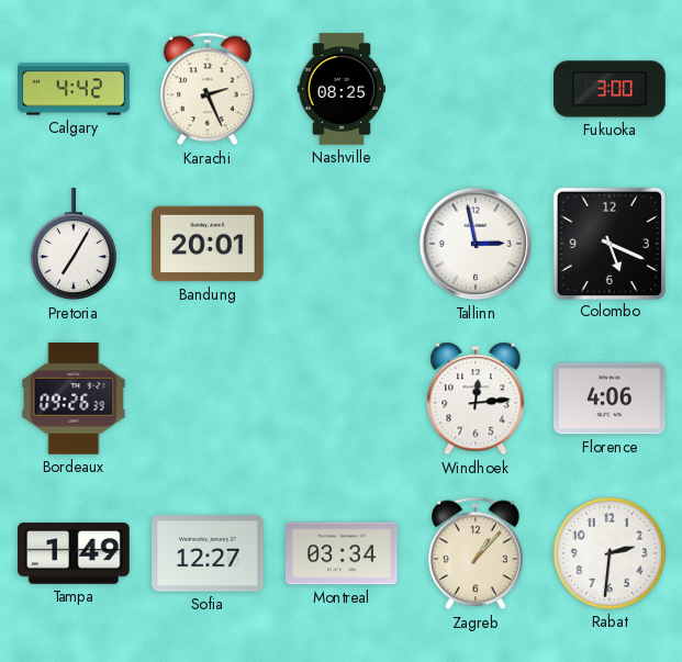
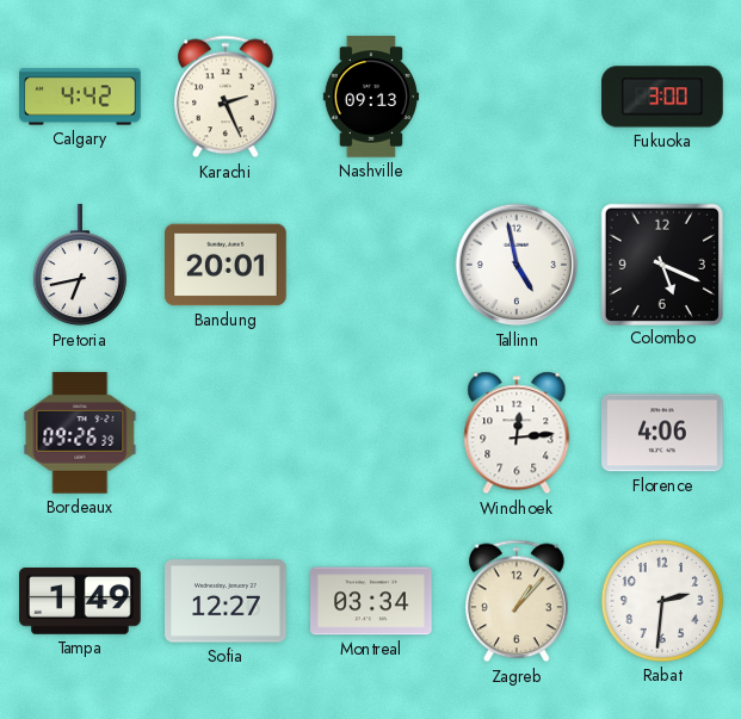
Nashville: 08:25 -> 09:13 (370, 97)
Pretoria: 7:05 -> 6:43 (80, 266)
Tallinn: 2:58 -> 4:58 (517, 265)
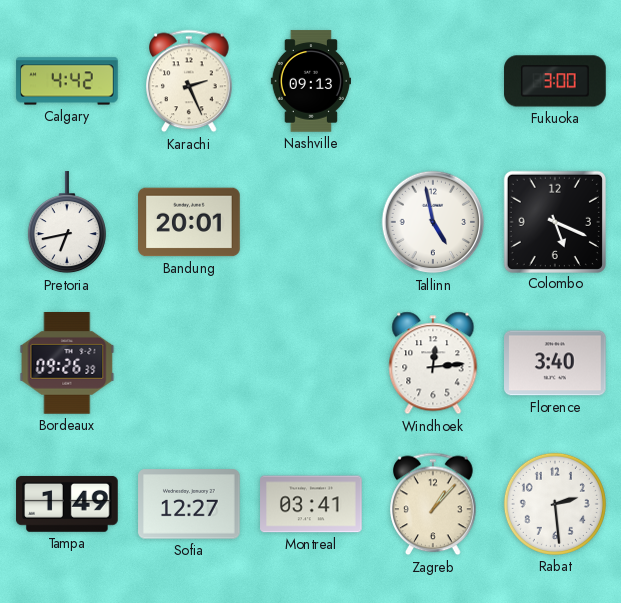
Florence: 4:06 -> 3:40 (555, 363)
Montreal: 03:34 -> 03:41 (311, 504)
Rabat: 2:31 -> 2:29 (555, 504)
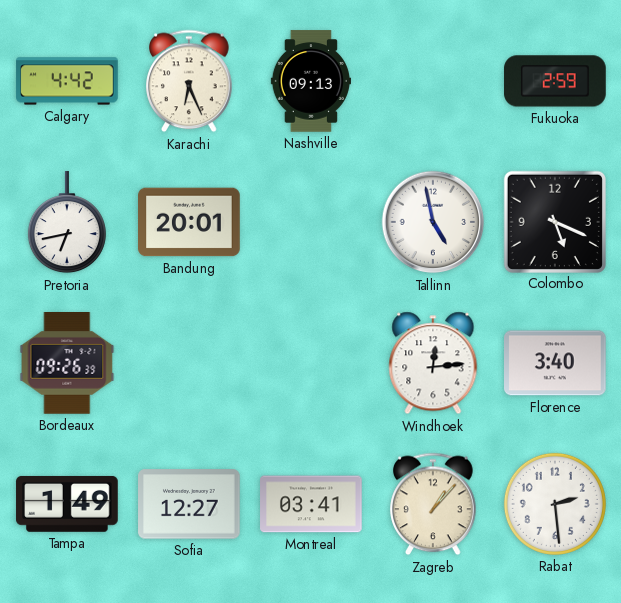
Karachi: 2:26 -> 6:26 (189, 81)
Fukuoka: 3:00 -> 2:59 (555, 81)
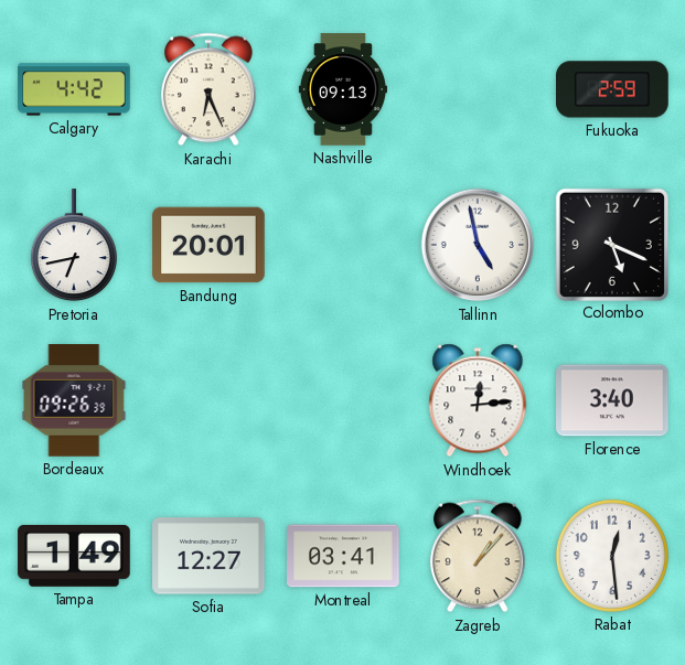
Rabat: 2:29 -> 12:29 (612, 556)
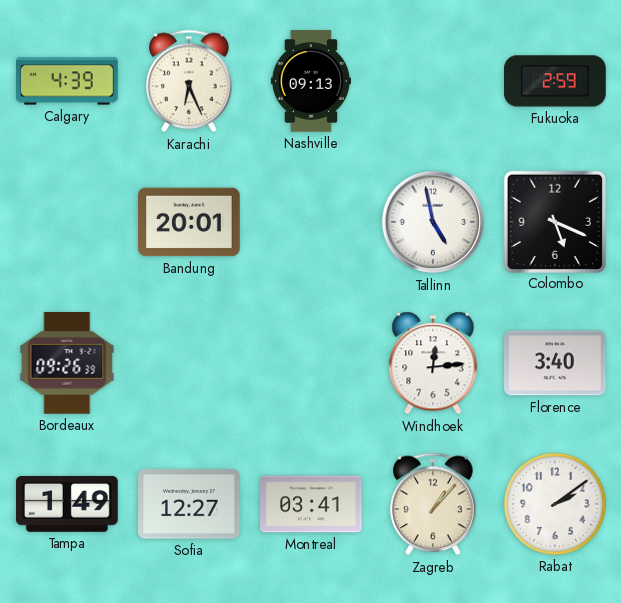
Calgary: 4:42 -> 4:39 (67, 81)
Pretoria: 6:43 -> none (74, 246)
Rabat: 12:29 -> 2:09 (555, 504)
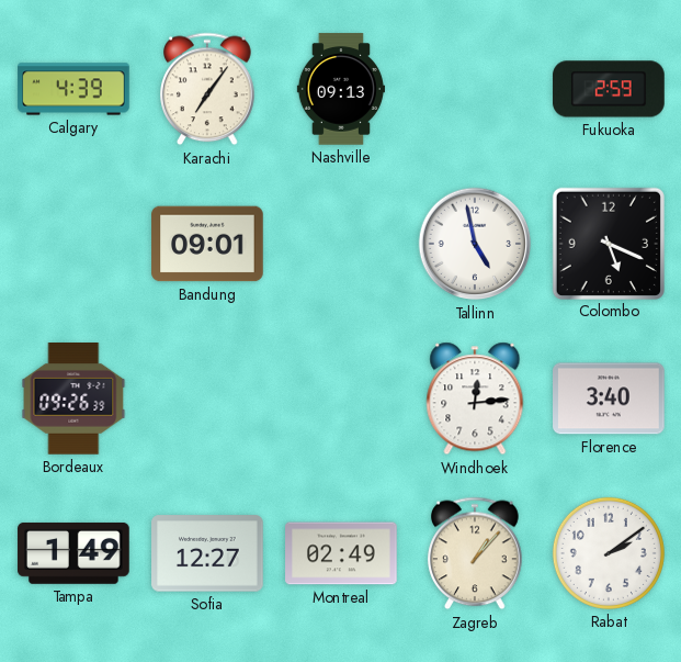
Karachi: 6:26 -> 7:06 (207, 89)
Bandung: 20:01 -> 09:01 (207, 244)
Montreal: 03:41 -> 02:49 (341, 553)
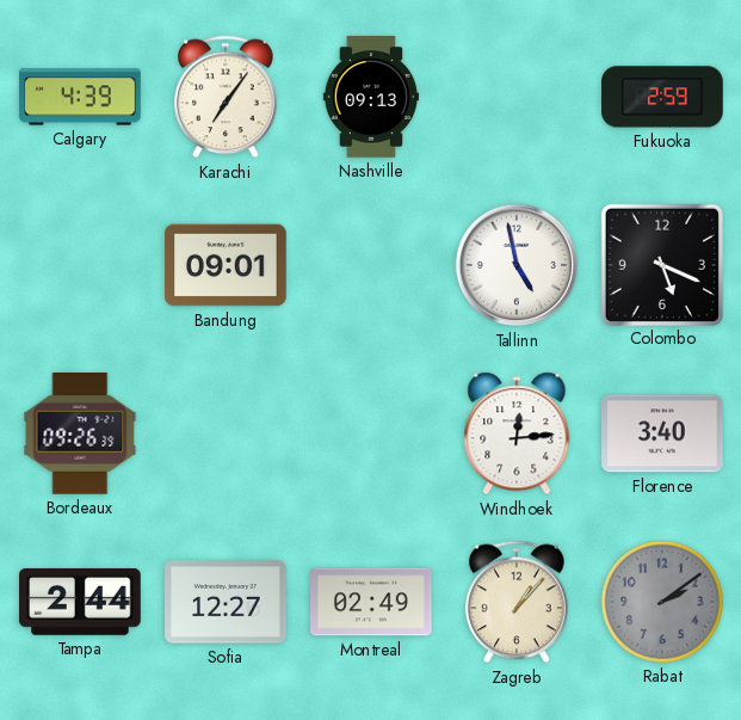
Tampa: 1:49 -> 2:44 (80, 602)
Rabat dial: white -> grey (662, 602)
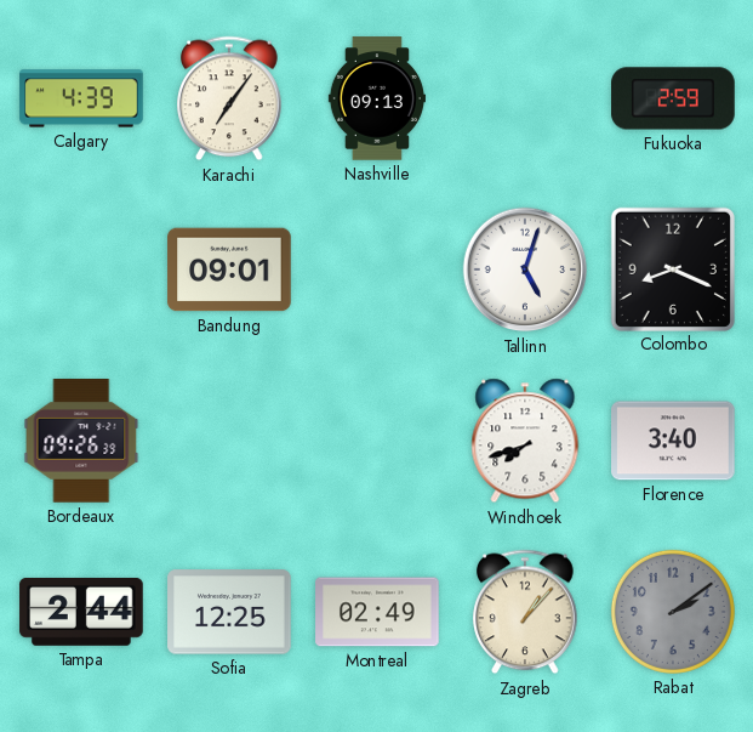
Tallinn: 4:58 -> 5:03 (525, 269)
Colombo: 5:19 -> 8:19 (672, 268)
Windhoek: 12:14 -> 7:42 (525, 441)
Sofia: 12:27 -> 12:25 (229, 612)
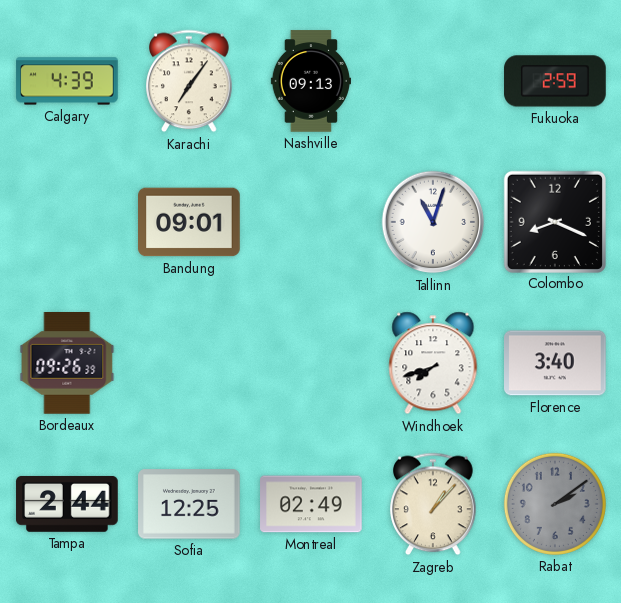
Tallinn: 5:03 -> 11:03 (433, 222)
